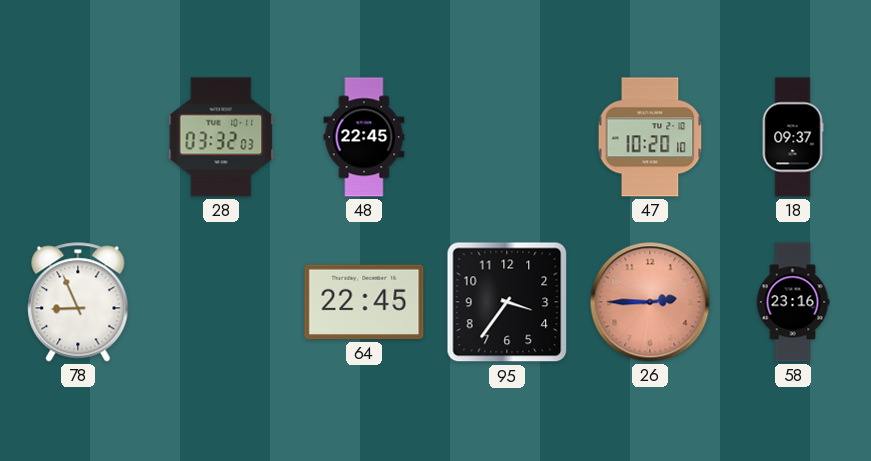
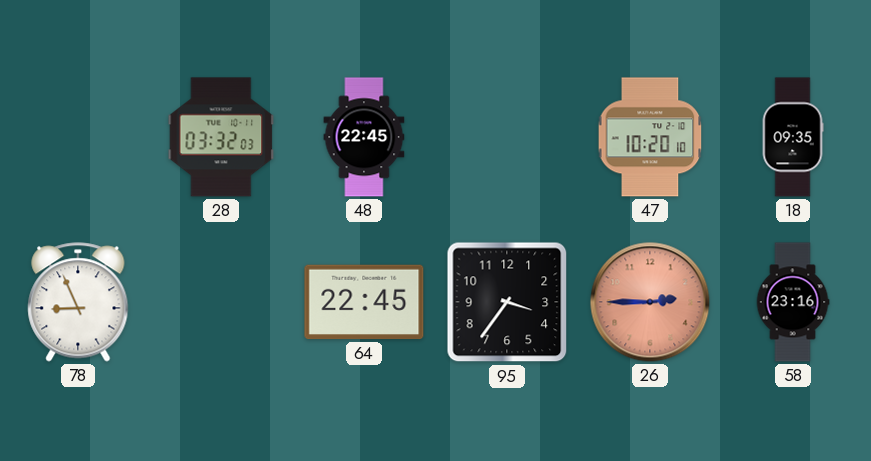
18: 09:37 -> 09:35 (793, 137)
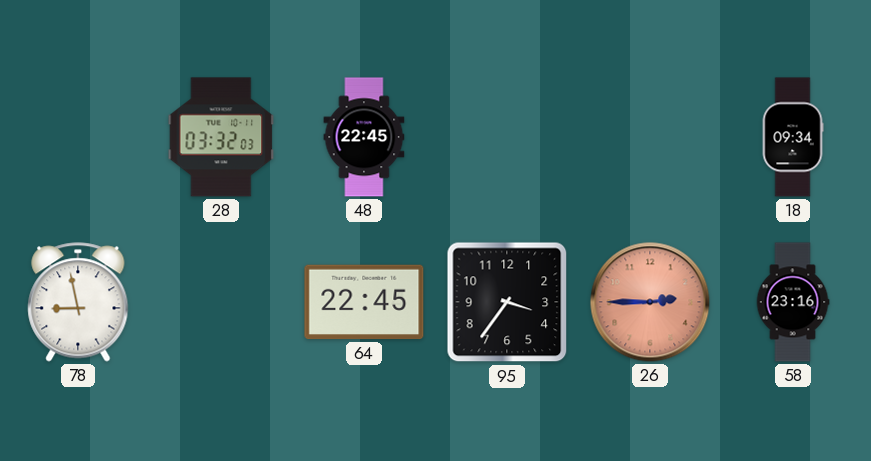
47: 10:20 -> none (650, 137)
18: 09:35 -> 09:34 (793, 137)
78: 8:56 -> 8:58 (78, 302)
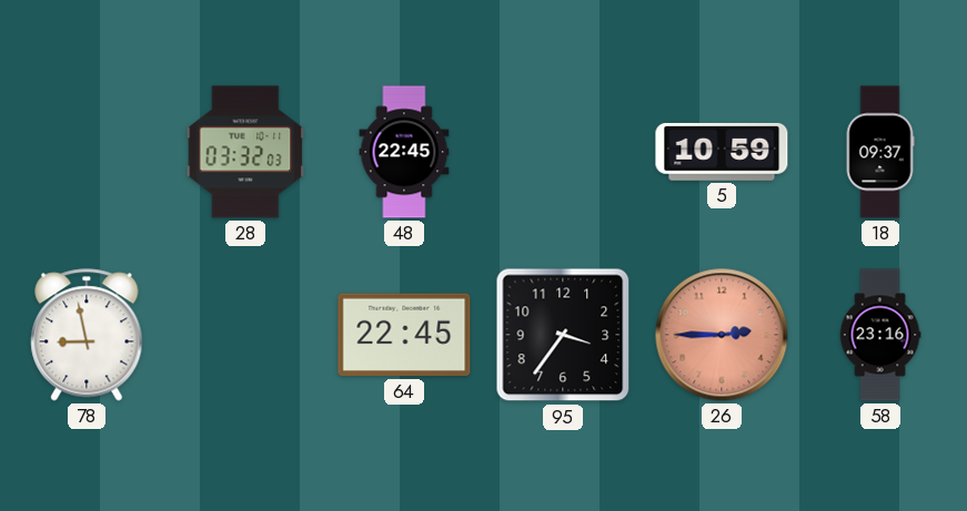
5: none -> 10:59 (722, 152)
18: 09:34 -> 09:37 (880, 152)
